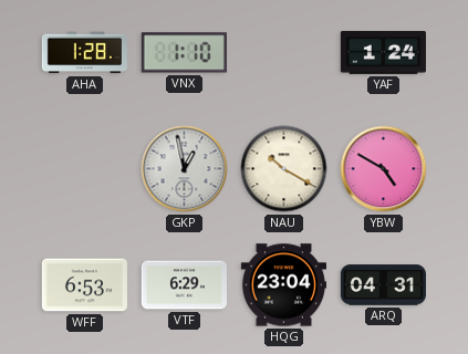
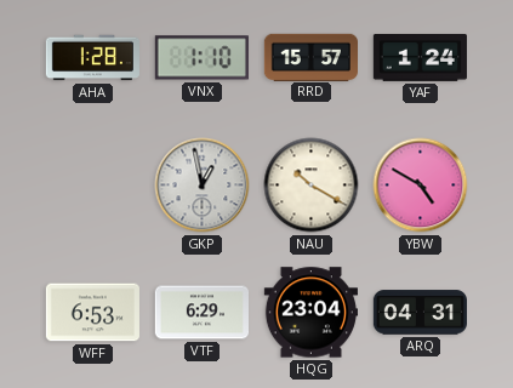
RRD: none -> 15:57 (310, 57)
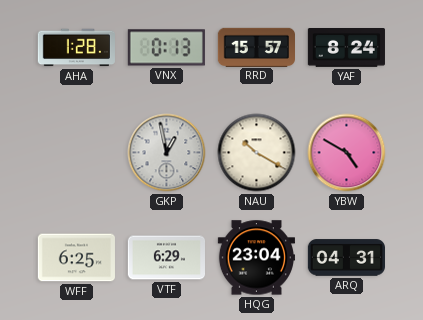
VNX: 1:10 -> 0:13 (166, 48)
YAF: 1:24 -> 8:24 (346, 48)
WFF: 6:53 -> 6:25 (76, 258)
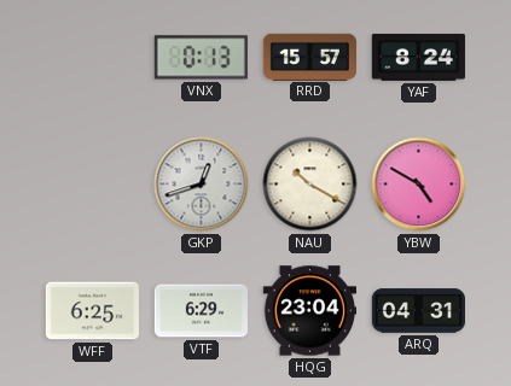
AHA: 1:28 -> none (76, 48)
GKP: 12:58 -> 12:42 (202, 185)
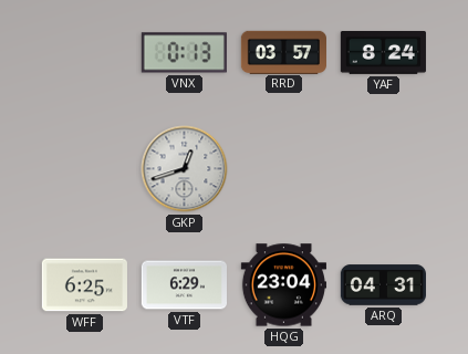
RRD: 15:57 -> 03:57 (283, 52)
NAU: 10:20 -> none (310, 185)
YBW: 4:50 -> none (419, 185)
